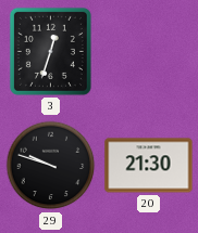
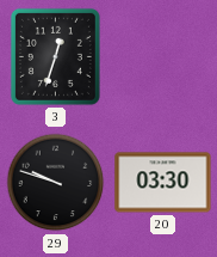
20: 21:30 -> 03:30 (163, 183)
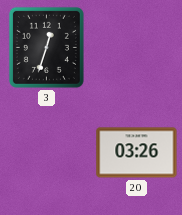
29: 9:48 -> none (56, 183)
20: 03:30 -> 03:26 (137, 153)
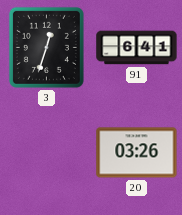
91: none -> 6:41 (137, 48)
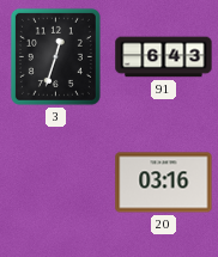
91: 6:41 -> 6:43 (164, 57)
20: 03:26 -> 03:16 (164, 183)
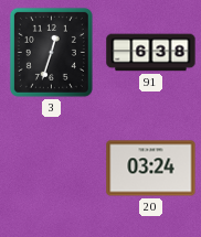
91: 6:43 -> 6:38 (151, 53)
20: 03:16 -> 03:24 (151, 169)
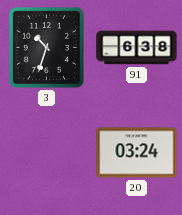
3: 12:33 -> 10:33 (46, 47)
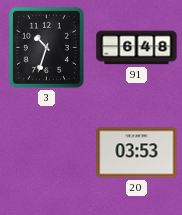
91: 6:38 -> 6:48 (137, 48)
20: 03:24 -> 03:53 (137, 153)
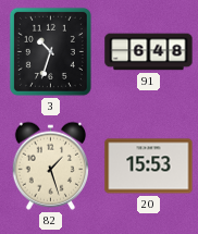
82: none -> 1:27 (50, 165)
20: 03:53 -> 15:53 (149, 167)
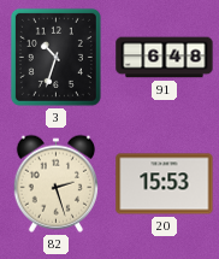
82: 1:27 -> 2:27 (55, 183)
